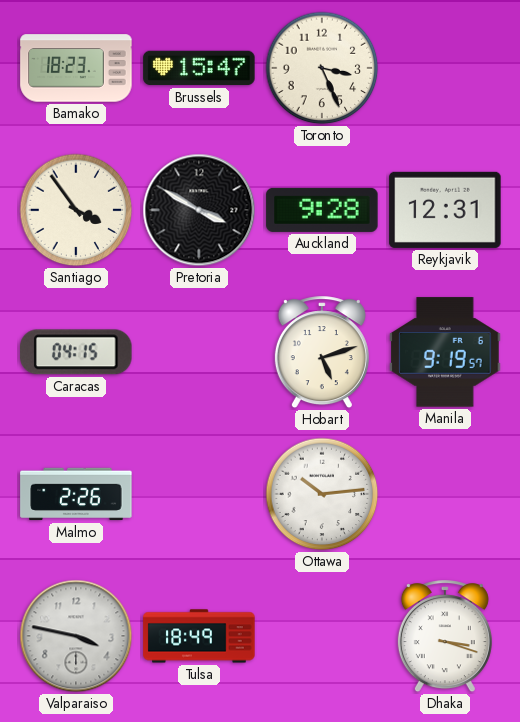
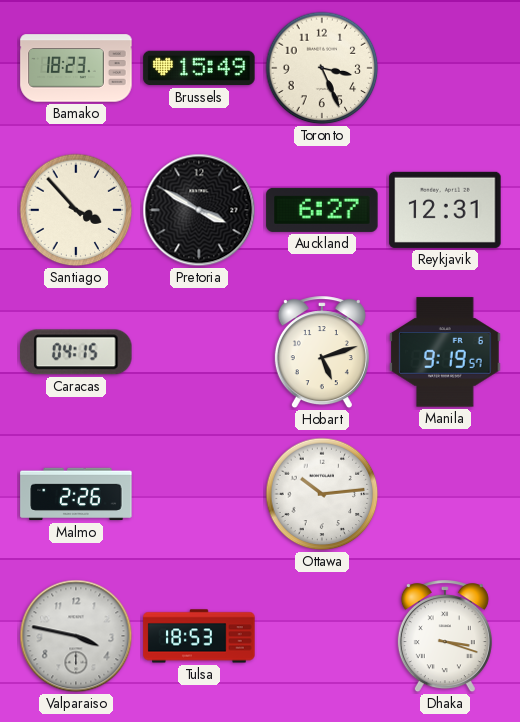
Brussels: 15:47 -> 15:49 (199, 68)
Santiago: 3:54 -> 3:53 (76, 210)
Auckland: 9:28 -> 6:27 (322, 210)
Tulsa: 18:49 -> 18:53 (199, 636)
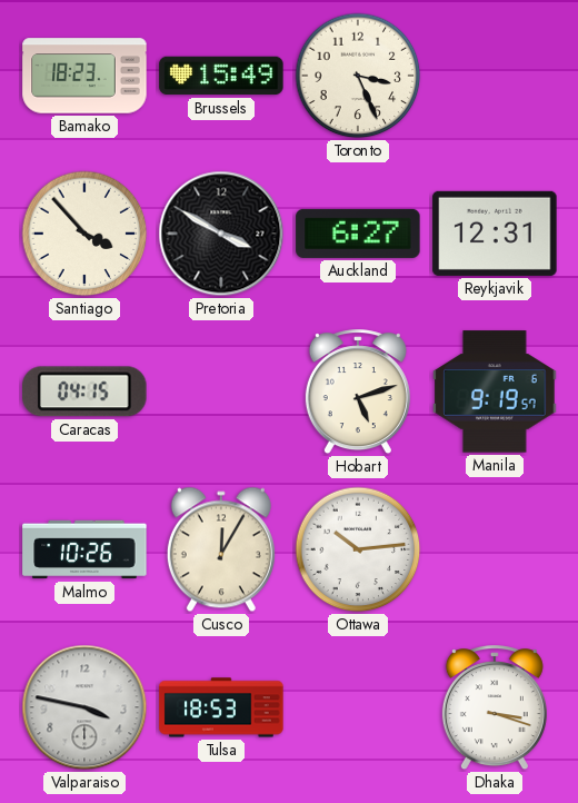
Malmo: 2:26 -> 10:26 (84, 549)
Cusco: none -> 12:05 (221, 549)
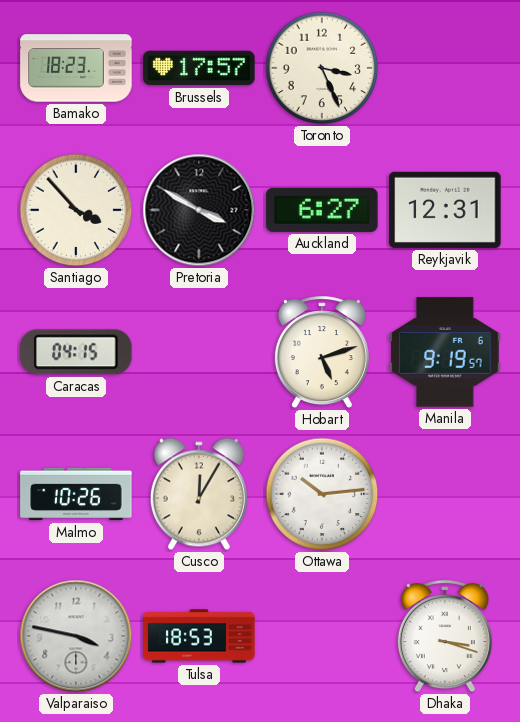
Brussels: 15:49 -> 17:57 (199, 68)
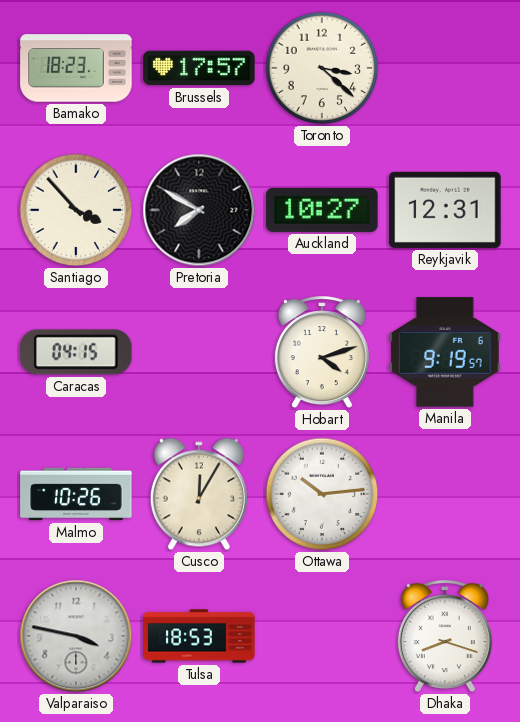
Toronto: 3:26 -> 3:22 (322, 68)
Pretoria: 3:50 -> 7:50 (199, 210)
Auckland: 6:27 -> 10:27 (322, 210)
Hobart: 5:12 -> 4:12 (322, 353)
Dhaka: 3:18 -> 8:18 (445, 637)
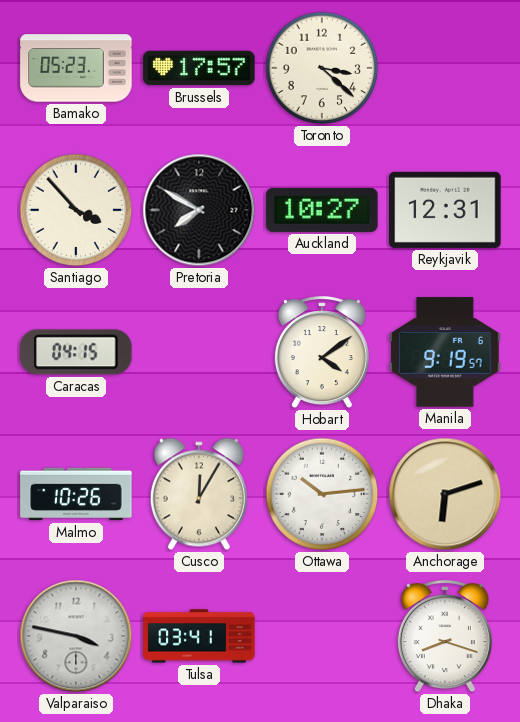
Bamako: 18:23 -> 05:23 (76, 68)
Hobart: 4:12 -> 4:09 (322, 353)
Anchorage: none -> 6:12 (445, 494)
Tulsa: 18:53 -> 03:41 (199, 636)
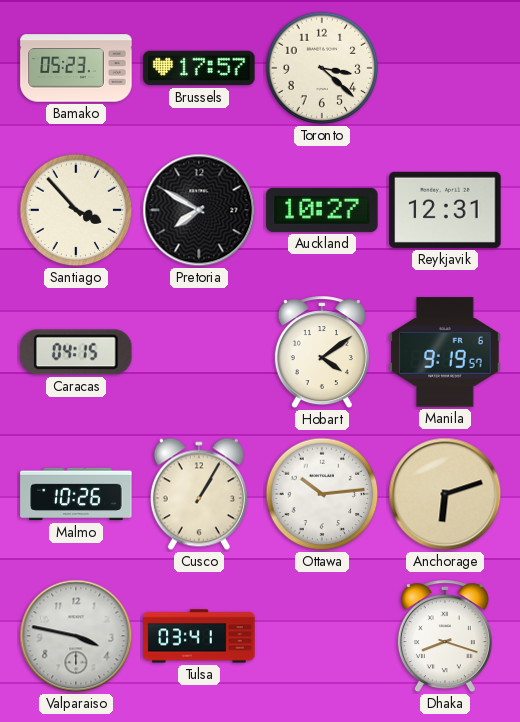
Cusco: 12:05 -> 1:05 (199, 494)
